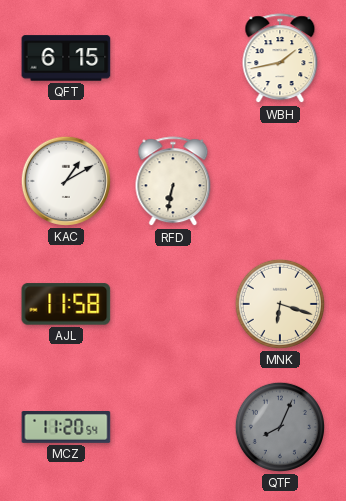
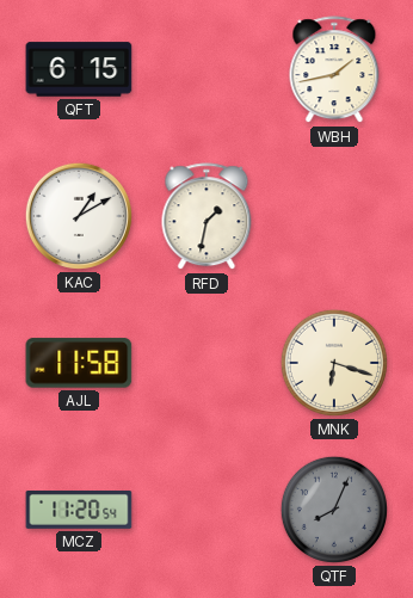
RFD: 6:32 -> 1:32 (207, 217)
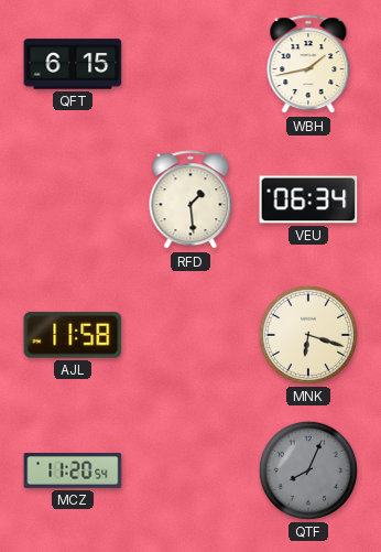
KAC: 1:10 -> none (79, 216)
RFD: 1:32 -> 1:29 (190, 201)
VEU: none -> 06:34 (308, 199)
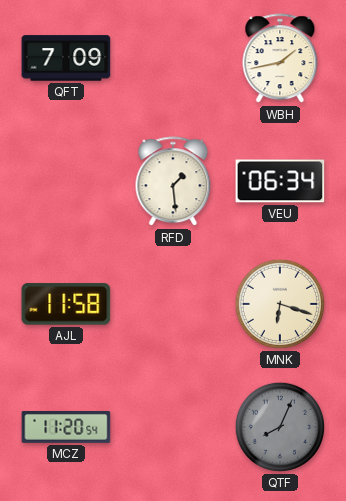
QFT: 6:15 -> 7:09 (66, 58)
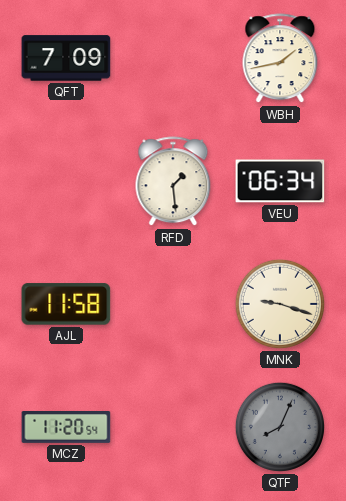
MNK: 6:18 -> 9:18 (280, 304)
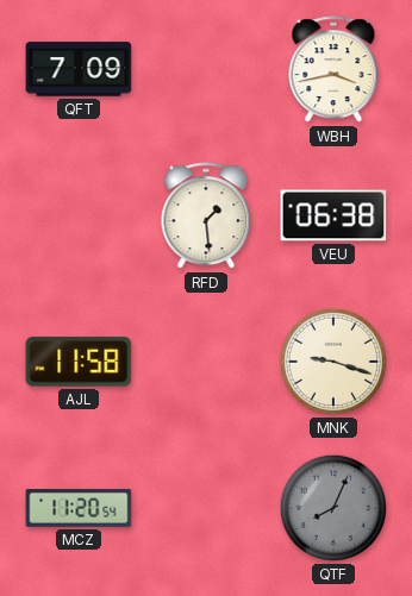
WBH: 1:43 -> 3:43 (333, 70)
VEU: 06:34 -> 06:38 (333, 215)
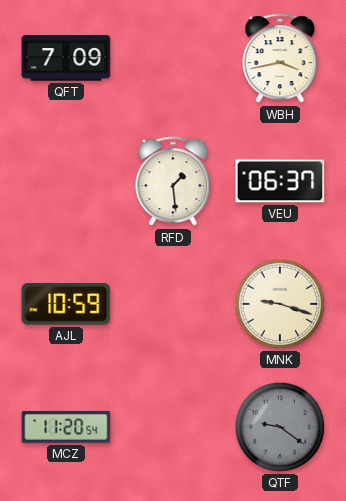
VEU: 06:38 -> 06:37 (280, 181)
AJL: 11:58 -> 10:59 (66, 304)
QTF: 8:04 -> 9:21 (280, 427)
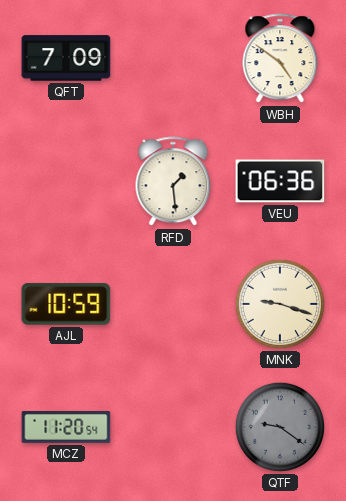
WBH: 3:43 -> 4:51 (280, 59)
VEU: 06:37 -> 06:36 (280, 181)
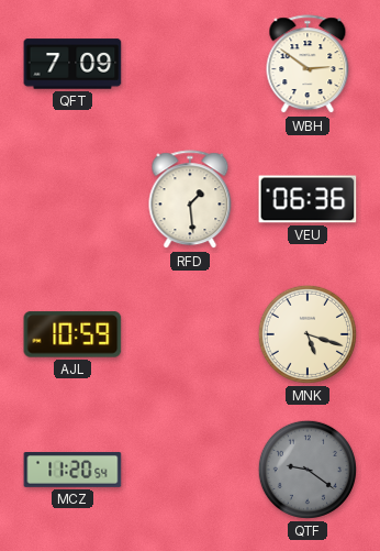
WBH: 4:51 -> 2:51 (308, 65)
MNK: 9:18 -> 5:18 (308, 334)
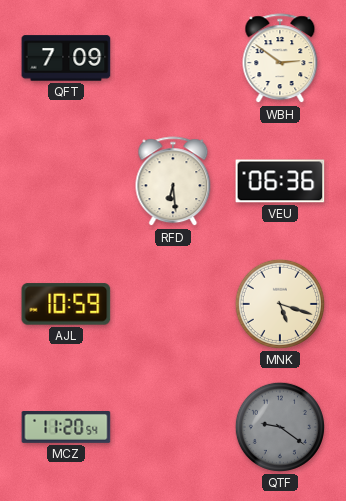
RFD: 1:29 -> 6:29 (173, 182)
